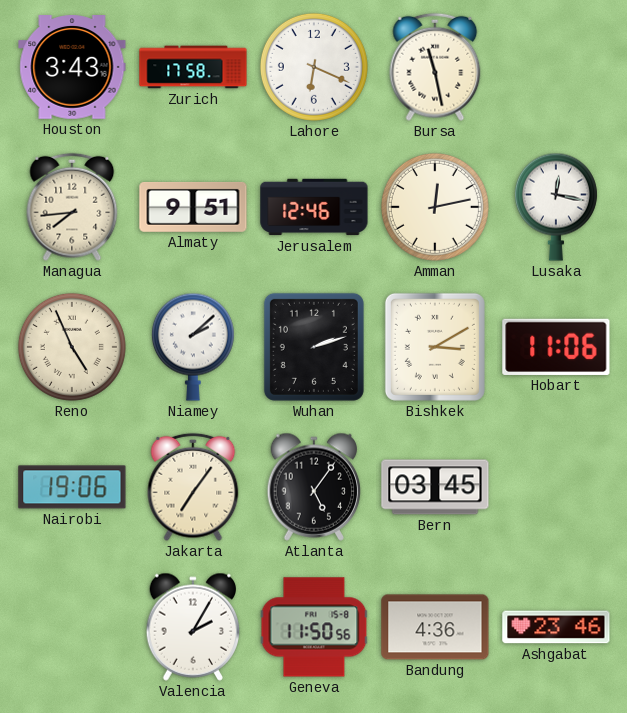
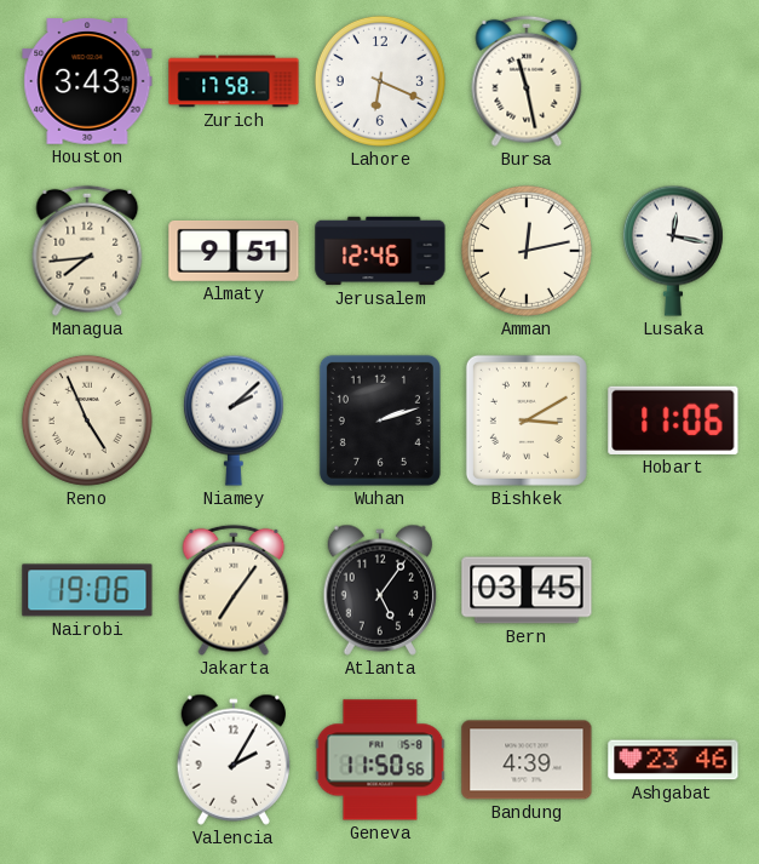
Bandung: 4:36 -> 4:39 (527, 760)
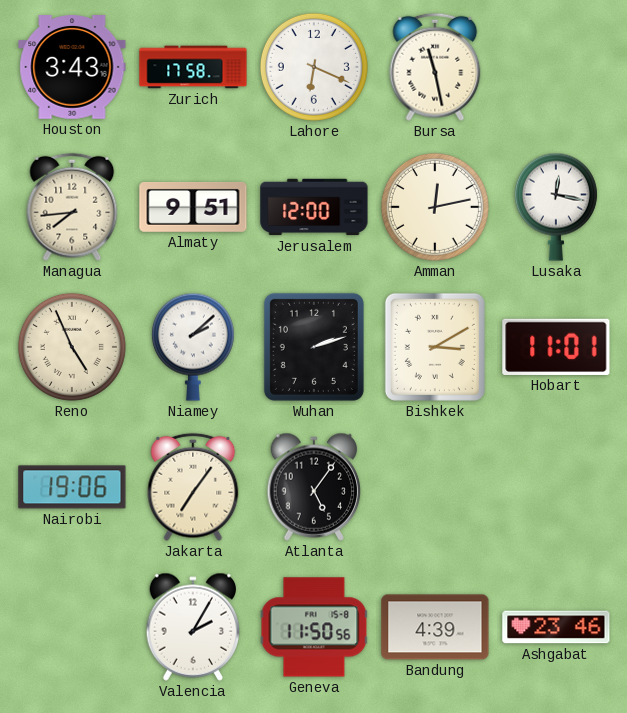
Jerusalem: 12:46 -> 12:00 (314, 207)
Hobart: 11:06 -> 11:01 (556, 347)
Bern: 03:45 -> none (527, 590)
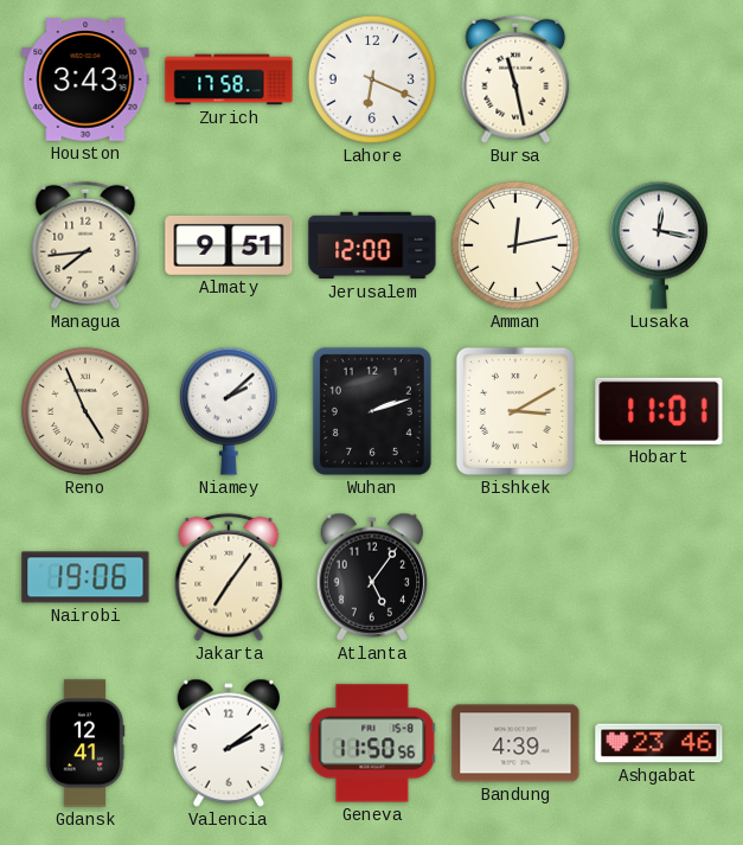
Gdansk: none -> 12:41 (85, 743)
Valencia: 2:05 -> 2:09 (229, 743)
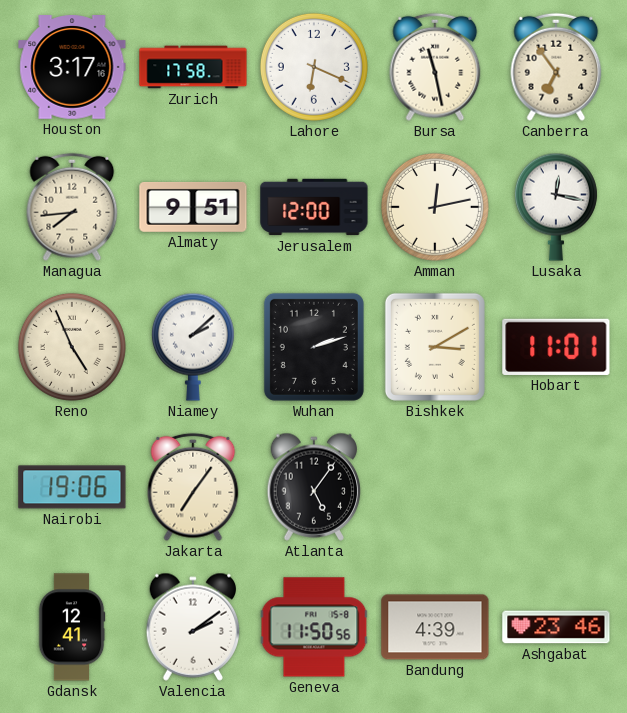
Houston: 3:43 -> 3:17 (72, 67)
Canberra: none -> 6:54 (556, 67)
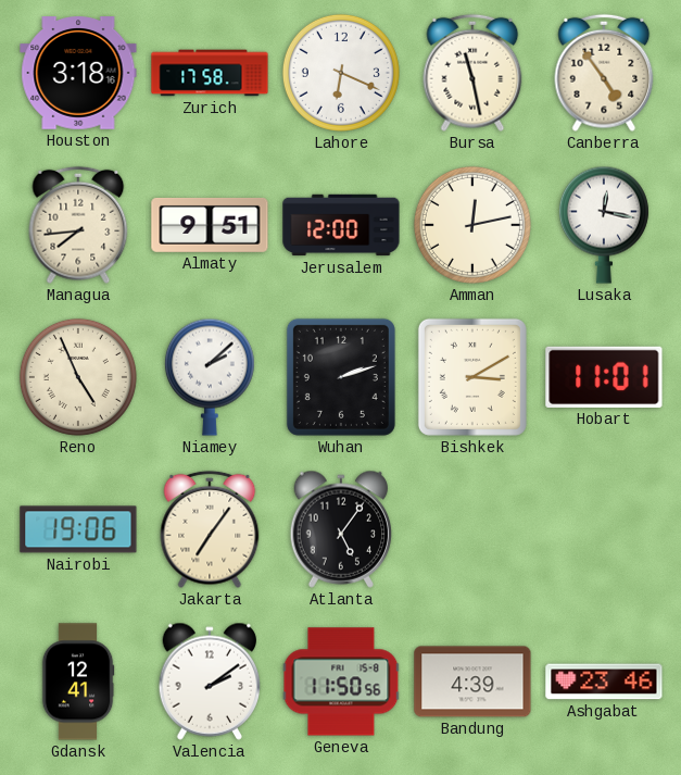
Houston: 3:17 -> 3:18 (78, 73)
Canberra: 6:54 -> 4:54 (604, 73)
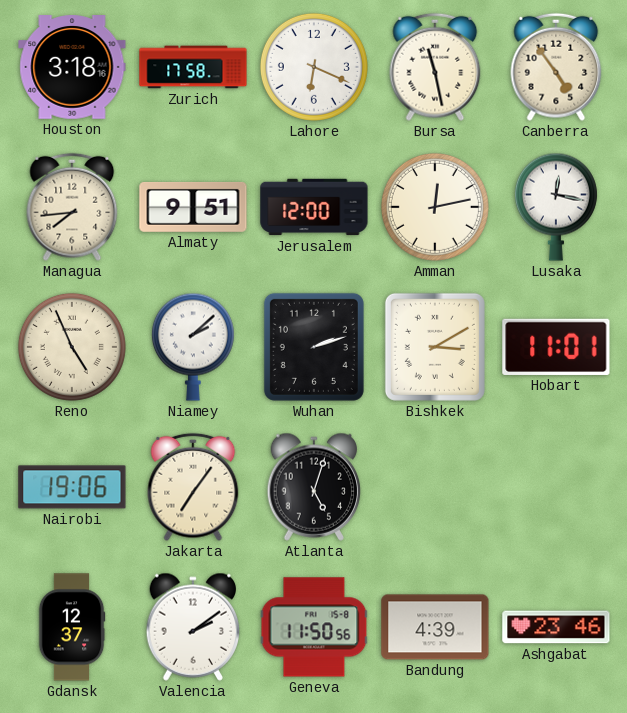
Atlanta: 5:06 -> 5:03 (314, 487)
Gdansk: 12:41 -> 12:37 (72, 627)
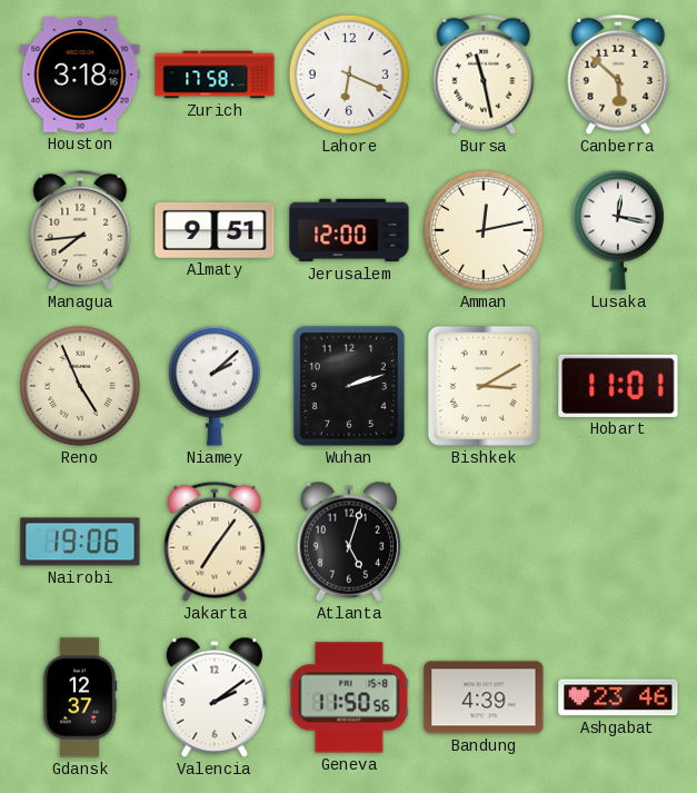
Canberra: 4:54 -> 5:52 (618, 75)
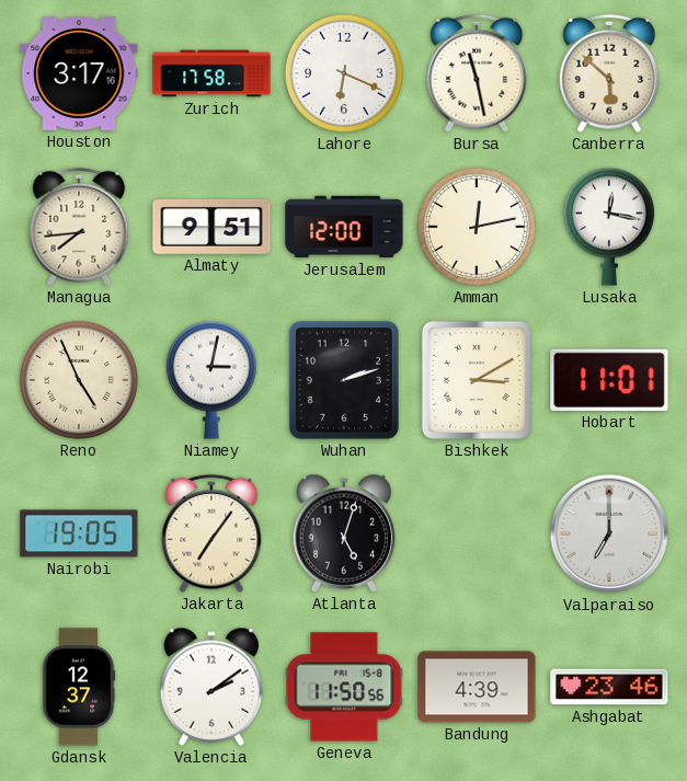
Houston: 3:18 -> 3:17 (79, 73)
Niamey: 2:08 -> 3:02 (211, 380)
Nairobi: 19:06 -> 19:05 (79, 533)
Valparaiso: none -> 7:00 (609, 533)
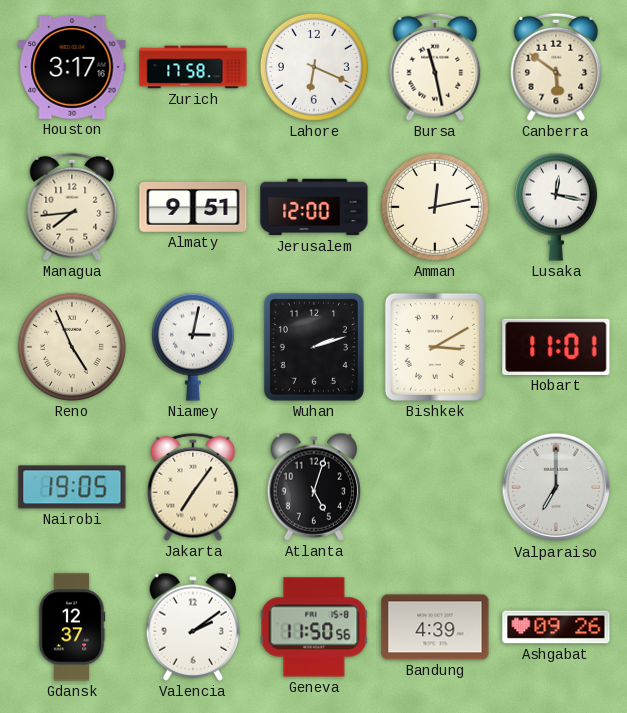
Canberra: 5:52 -> 5:51 (556, 67)
Ashgabat: 23:46 -> 09:26 (556, 627)
